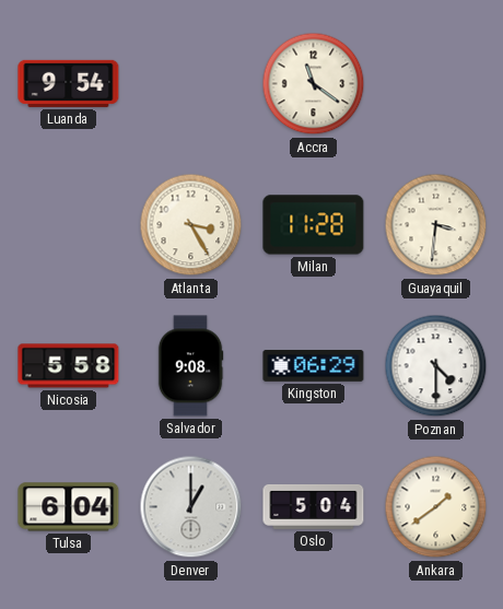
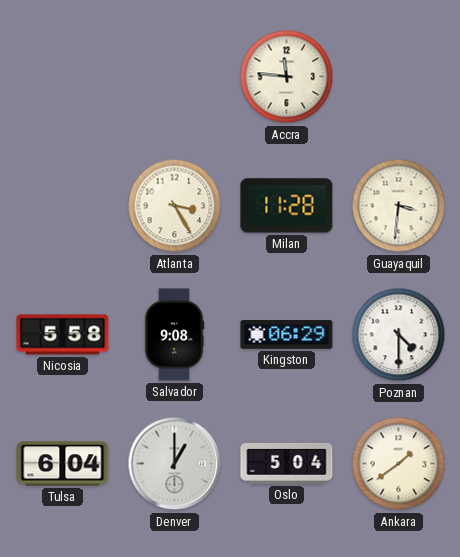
Luanda: 9:54 -> none (69, 83)
Accra: 11:21 -> 11:46 (287, 77)
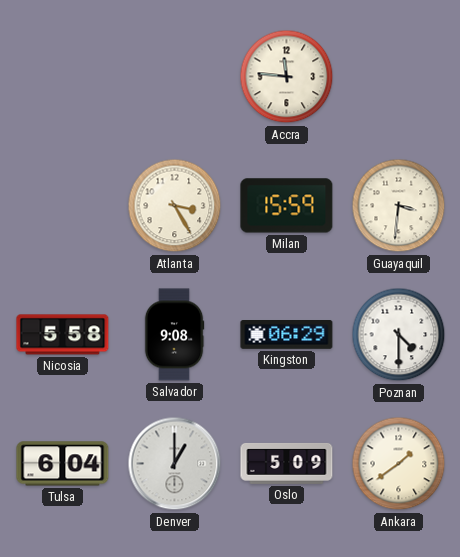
Milan: 11:28 -> 15:59 (287, 206)
Oslo: 5:04 -> 5:09 (287, 463)
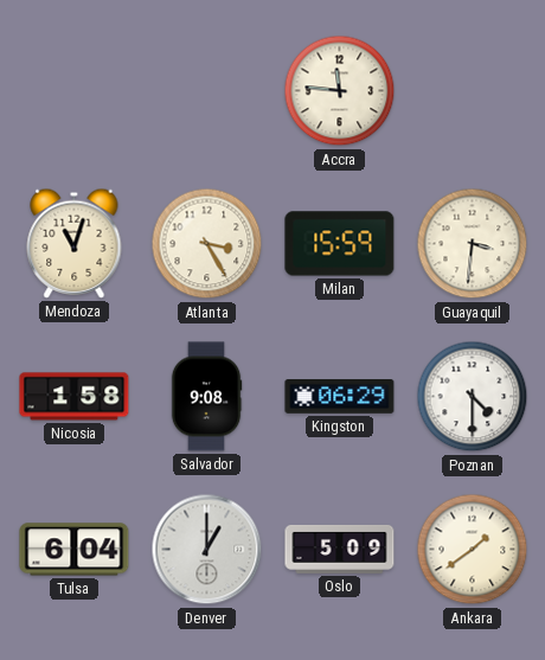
Mendoza: none -> 11:03 (75, 243)
Nicosia: 5:58 -> 1:58 (75, 397)
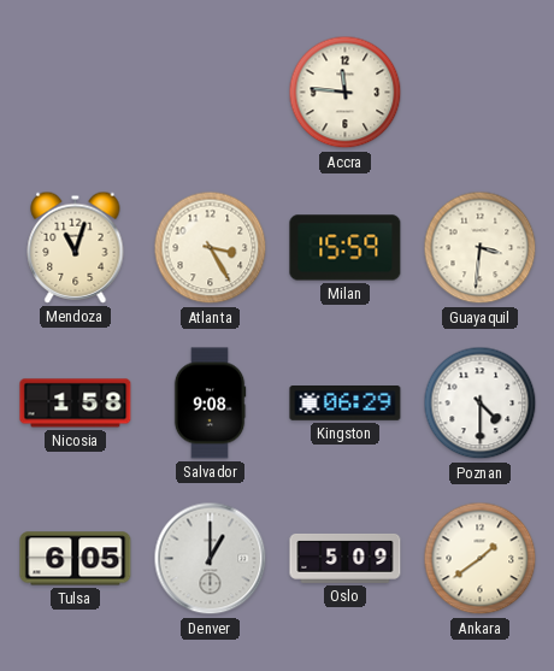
Tulsa: 6:04 -> 6:05 (76, 559)
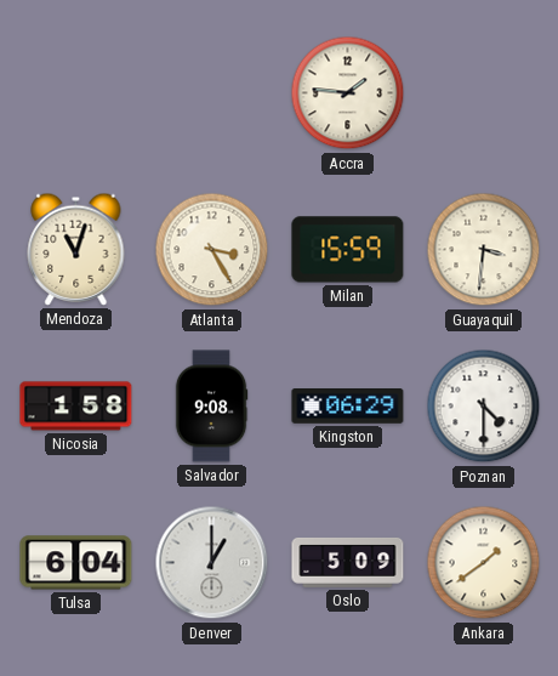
Accra: 11:46 -> 1:46 (348, 93)
Tulsa: 6:05 -> 6:04 (76, 563)
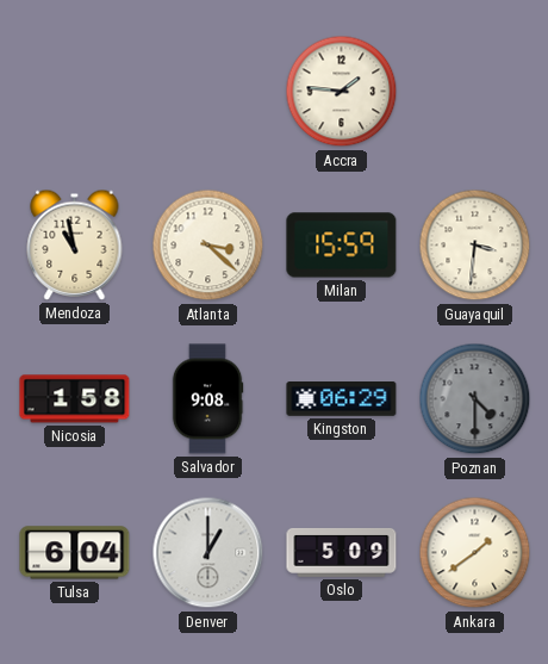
Mendoza: 11:03 -> 10:58 (75, 244)
Atlanta: 3:25 -> 3:22 (208, 246)
Poznan dial: white -> grey (475, 399)
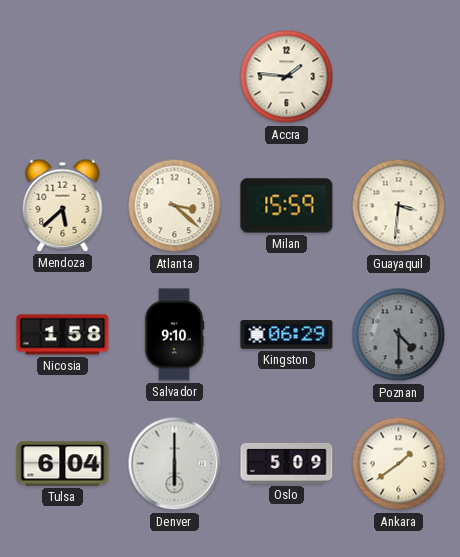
Mendoza: 10:58 -> 5:38 (63, 205)
Salvador: 9:08 -> 9:10 (174, 335)
Denver: 1:00 -> 6:00 (175, 464)
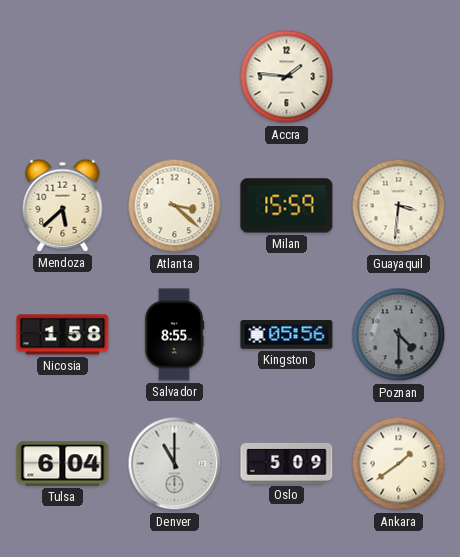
Salvador: 9:10 -> 8:55 (174, 335)
Kingston: 06:29 -> 05:56 (287, 335)
Denver: 6:00 -> 11:00 (175, 464)
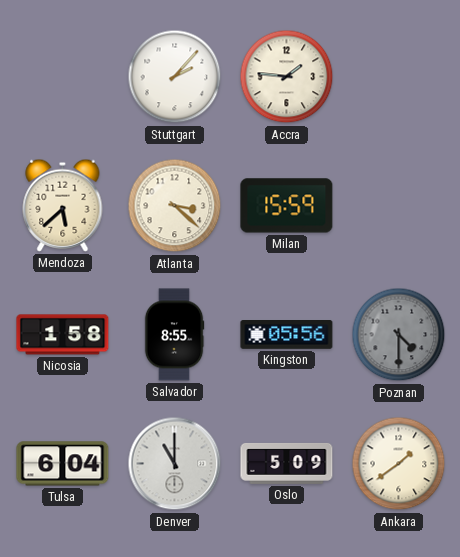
Stuttgart: none -> 2:07 (175, 77)
Guayaquil: 3:31 -> none (399, 206)
